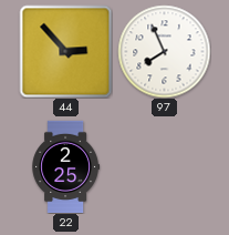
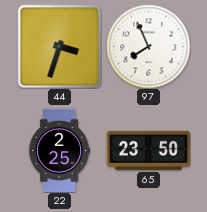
44: 2:53 -> 3:33 (59, 46)
65: none -> 23:50 (148, 150)
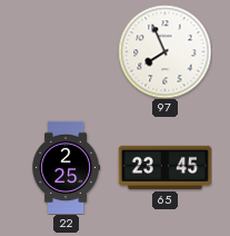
44: 3:33 -> none (59, 46)
65: 23:50 -> 23:45 (164, 167)
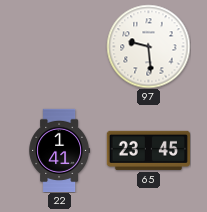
97: 7:56 -> 9:29 (148, 46)
22: 2:25 -> 1:41 (60, 150)
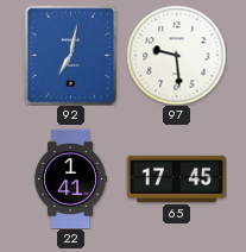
92: none -> 7:02 (71, 55)
65: 23:45 -> 17:45 (176, 178)
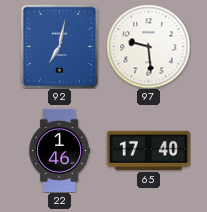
22: 1:41 -> 1:46 (60, 150)
65: 17:45 -> 17:40 (148, 150)
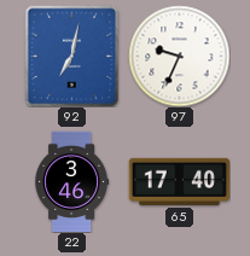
97: 9:29 -> 9:34 (179, 56)
22: 1:46 -> 3:46 (72, 181)
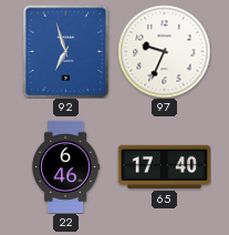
92: 7:02 -> 6:57 (66, 51)
22: 3:46 -> 6:46 (66, 166)
